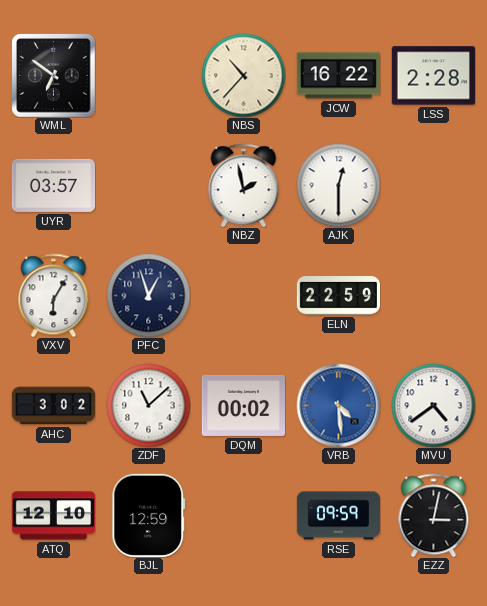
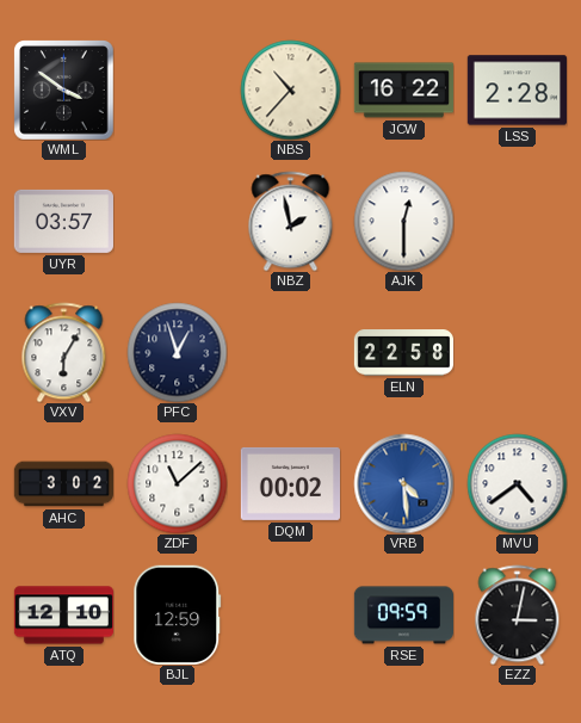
WML: 6:51 -> 3:51 (64, 91)
ELN: 22:59 -> 22:58 (403, 353)
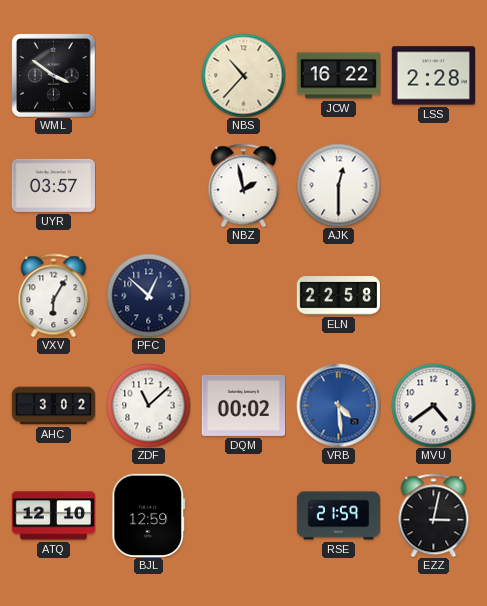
PFC: 12:57 -> 12:52 (148, 295)
RSE: 09:59 -> 21:59 (338, 516)
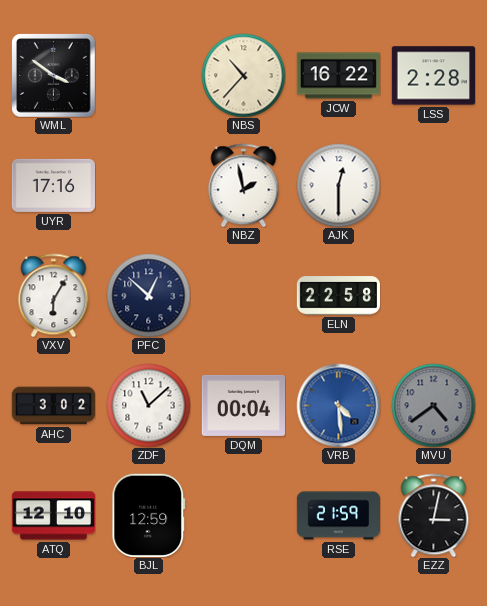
UYR: 03:57 -> 17:16 (53, 185)
DQM: 00:02 -> 00:04 (243, 405)
MVU dial: white -> grey (433, 405)
